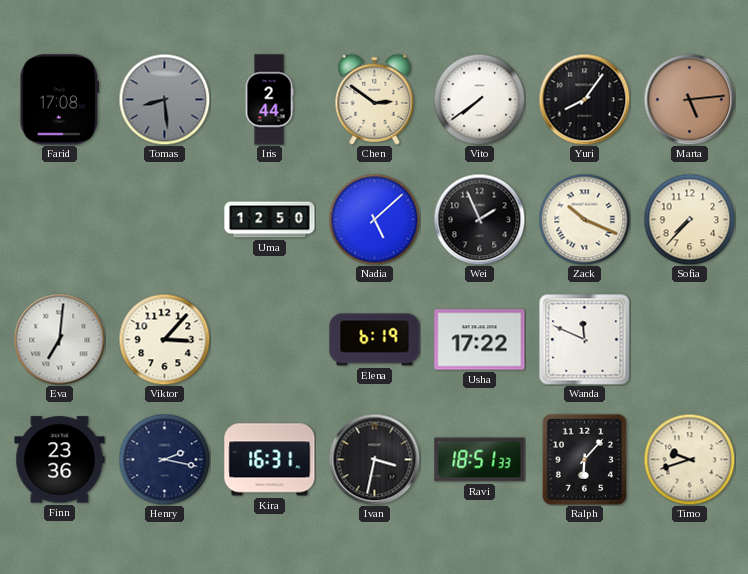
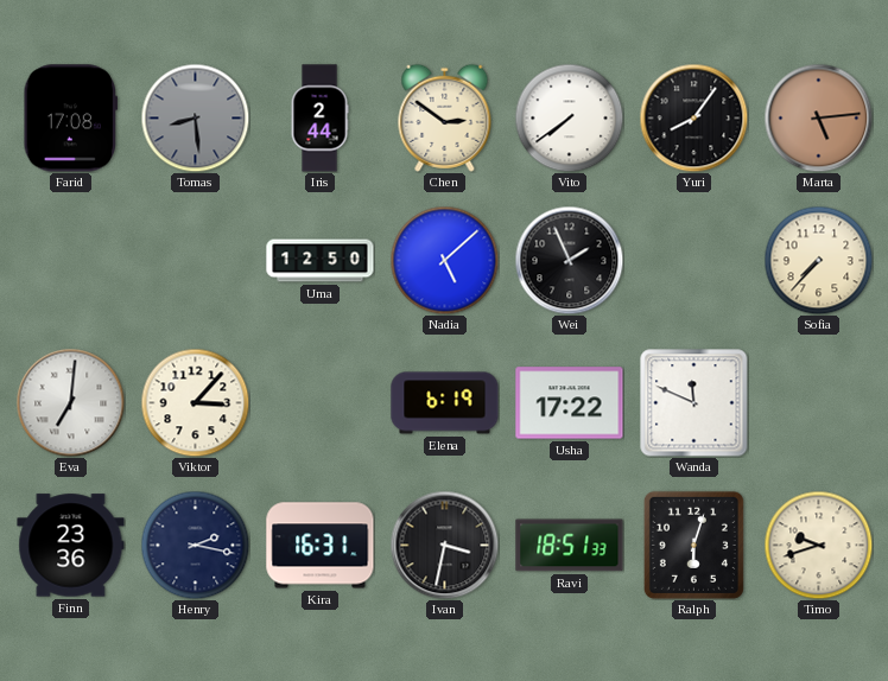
Zack: 10:19 -> none (584, 219)
Ralph: 6:07 -> 6:03 (693, 545)
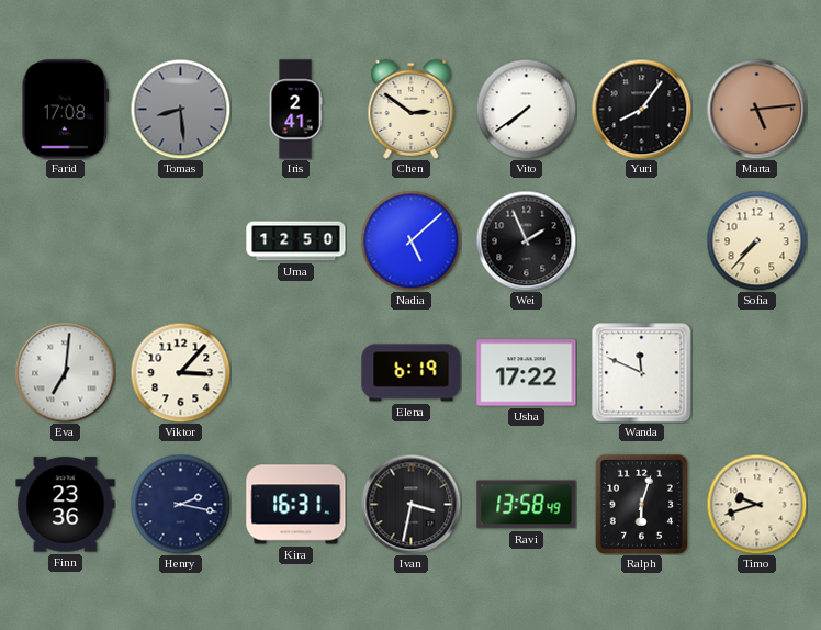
Iris: 2:44 -> 2:41 (295, 110)
Ravi: 18:51 -> 13:58 (527, 505)
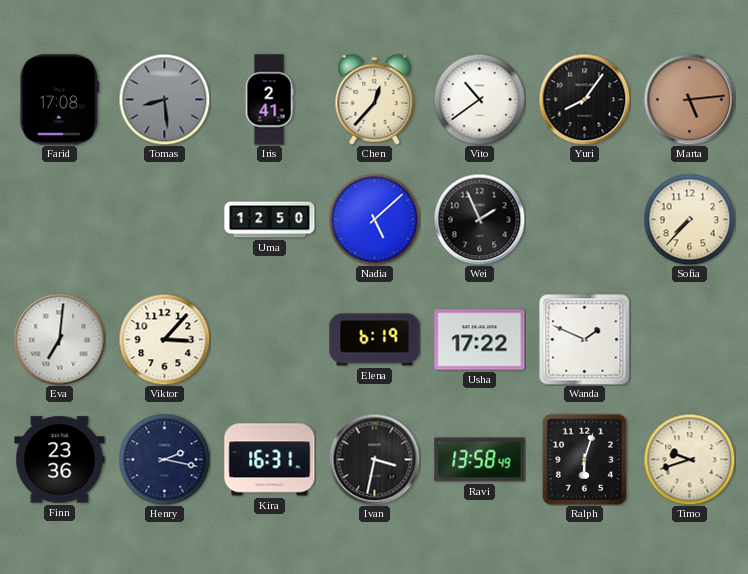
Chen: 2:51 -> 12:37 (375, 99)
Vito: 7:39 -> 10:39 (479, 99)
Wanda: 11:49 -> 1:49 (585, 340)
